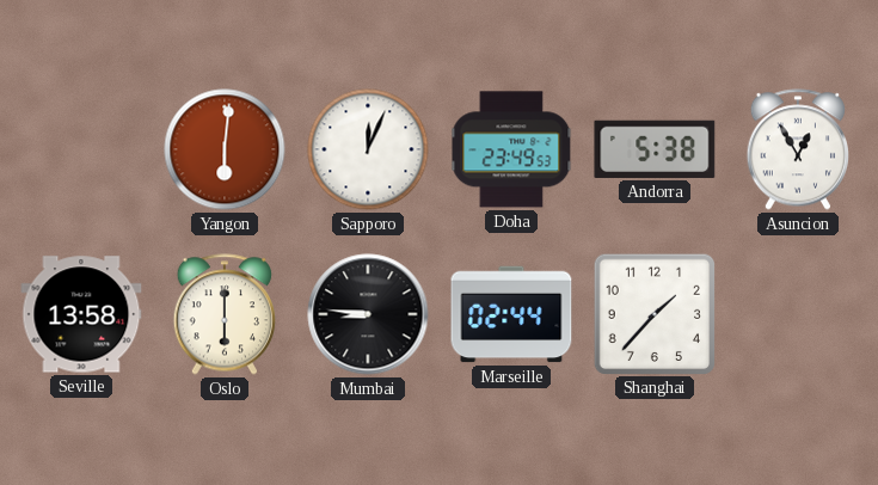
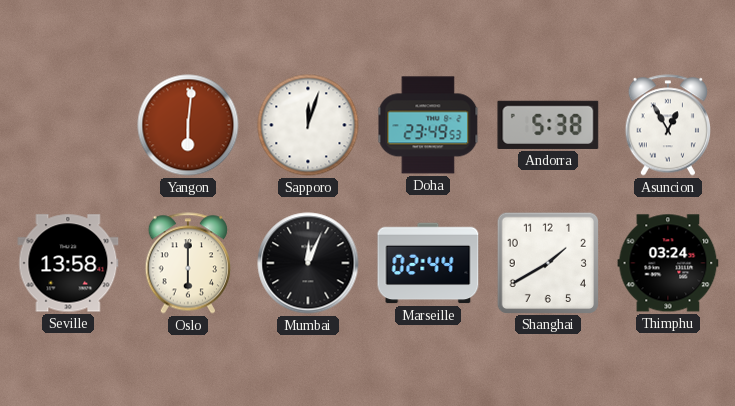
Sapporo: 12:04 -> 12:03 (308, 125)
Mumbai: 8:46 -> 12:04 (308, 263)
Shanghai: 1:37 -> 1:40 (547, 262)
Thimphu: none -> 03:24 (668, 263)
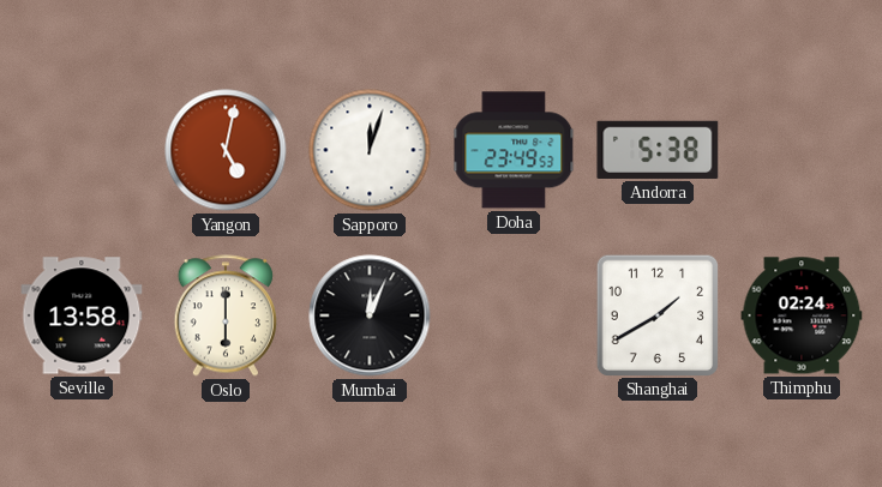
Yangon: 6:01 -> 5:02 (226, 150)
Asuncion: 12:55 -> none (667, 125)
Marseille: 02:44 -> none (428, 263)
Thimphu: 03:24 -> 02:24 (802, 315)
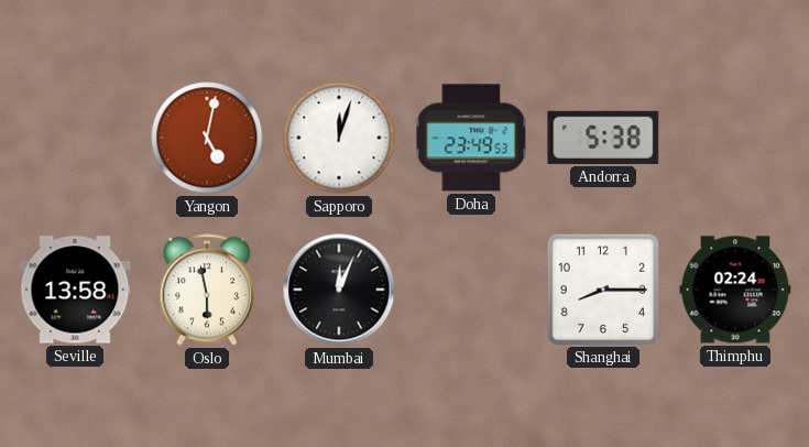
Oslo: 6:00 -> 5:58 (206, 290)
Shanghai: 1:40 -> 8:15 (602, 288)
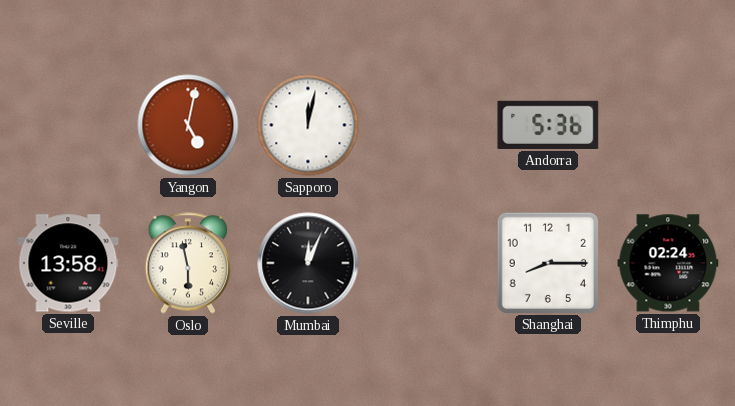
Sapporo: 12:03 -> 12:02 (308, 125)
Doha: 23:49 -> none (471, 138)
Andorra: 5:38 -> 5:36 (548, 125)
